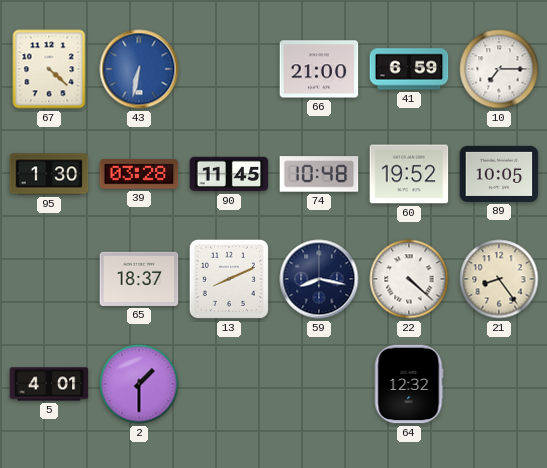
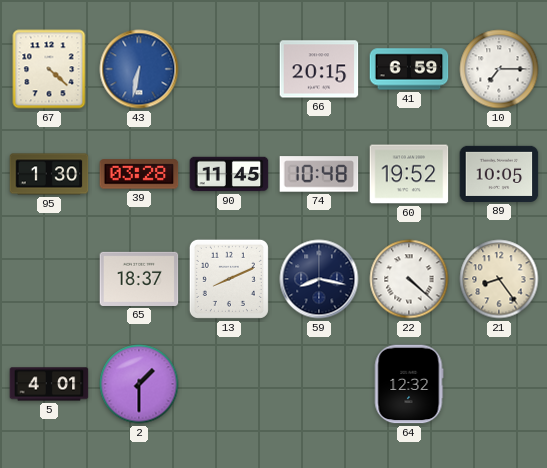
66: 21:00 -> 20:15 (319, 69)
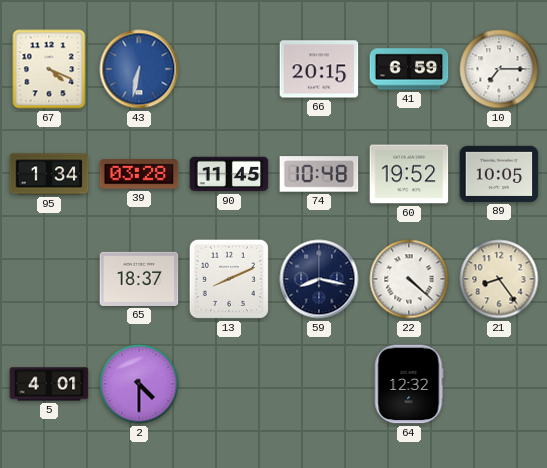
67: 4:22 -> 4:19 (49, 69)
95: 1:30 -> 1:34 (49, 174)
2: 1:30 -> 4:30 (139, 384)
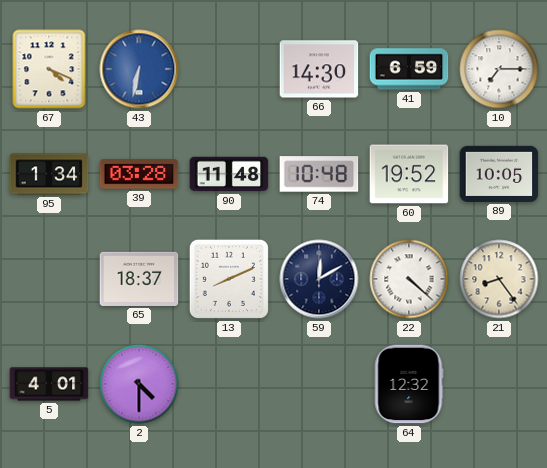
66: 20:15 -> 14:30 (319, 69)
90: 11:45 -> 11:48 (229, 174)
59: 8:17 -> 12:10 (319, 279)
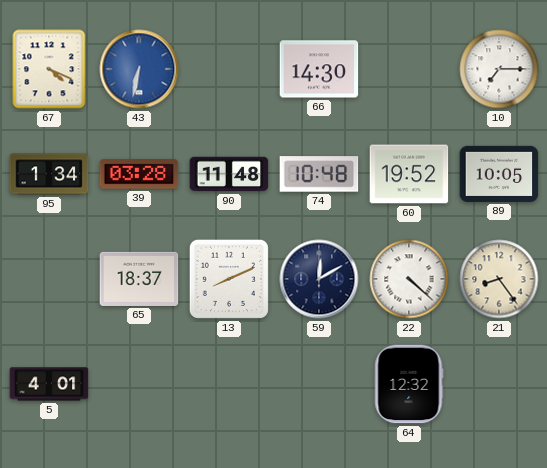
41: 6:59 -> none (409, 69)
2: 4:30 -> none (139, 384)
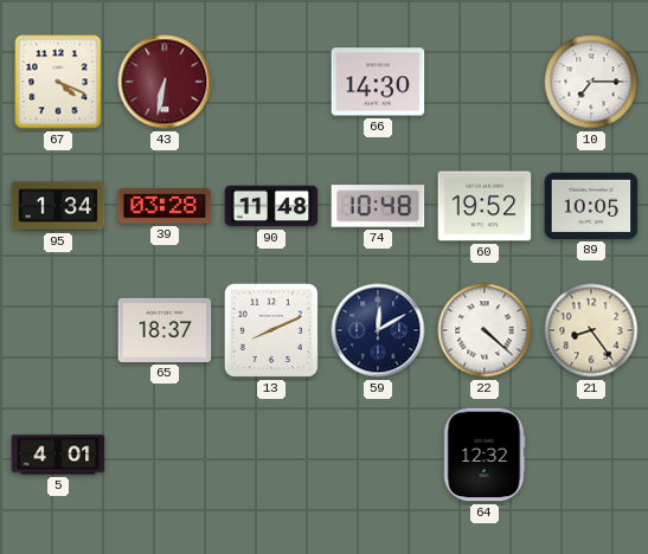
43 dial: blue -> burgundy (165, 82)
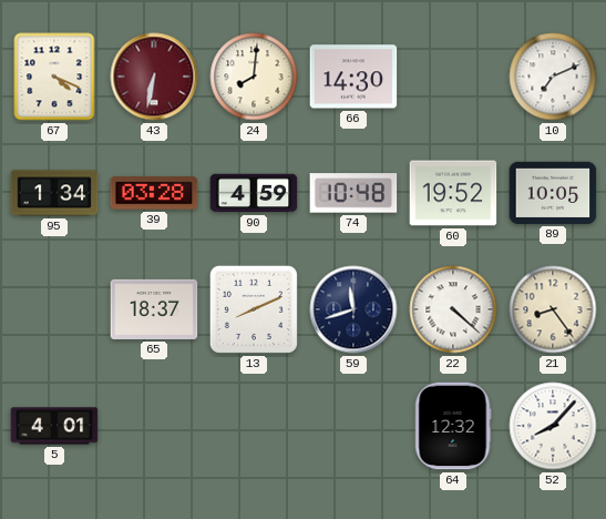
24: none -> 8:01 (254, 77)
10: 7:15 -> 7:11 (553, 77)
90: 11:48 -> 4:59 (254, 193)
59: 12:10 -> 11:42 (353, 309)
52: none -> 8:07 (553, 426)
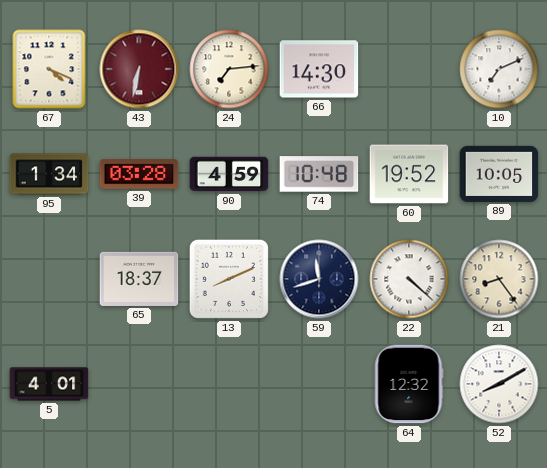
24: 8:01 -> 7:14 (229, 69)
52: 8:07 -> 8:10 (499, 384)
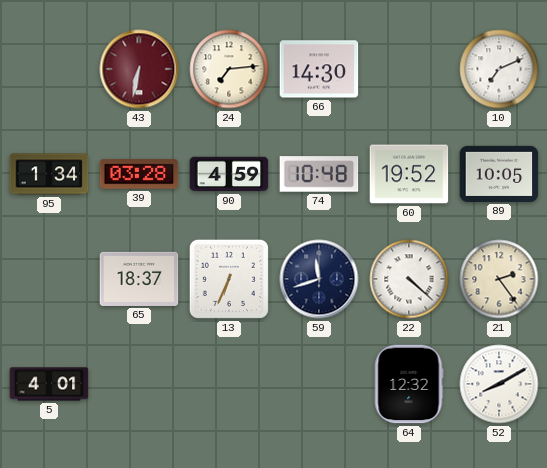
67: 4:19 -> none (49, 69)
13: 8:11 -> 6:34 (229, 279)
21: 8:24 -> 2:24 (499, 279)
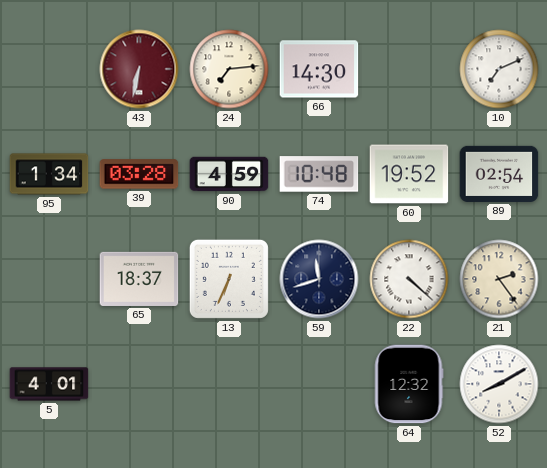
89: 10:05 -> 02:54 (499, 174)
